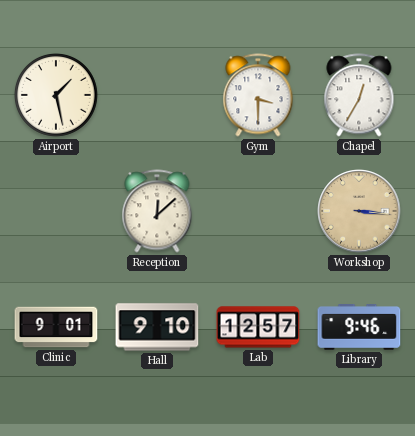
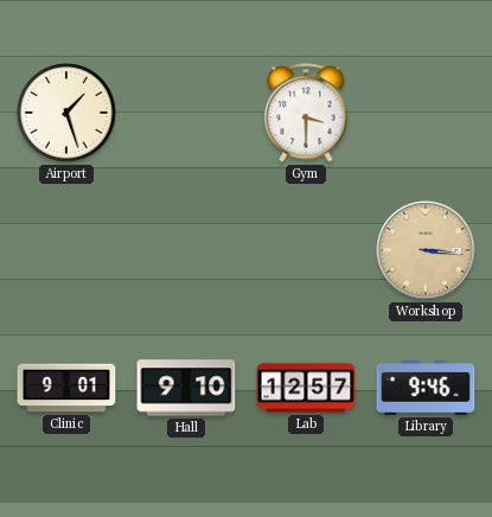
Airport: 1:28 -> 1:27 (68, 114)
Chapel: 12:35 -> none (359, 95)
Reception: 12:08 -> none (157, 211)
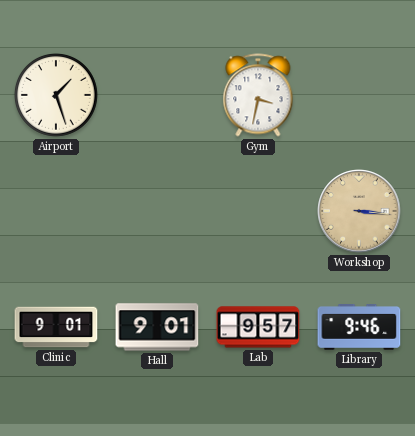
Gym: 3:30 -> 3:32 (258, 95)
Hall: 9:10 -> 9:01 (157, 327)
Lab: 12:57 -> 9:57 (258, 327)
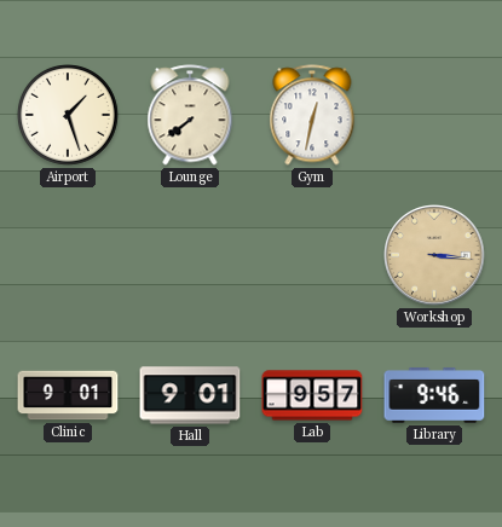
Lounge: none -> 7:39 (190, 115)
Gym: 3:32 -> 12:32 (312, 115)
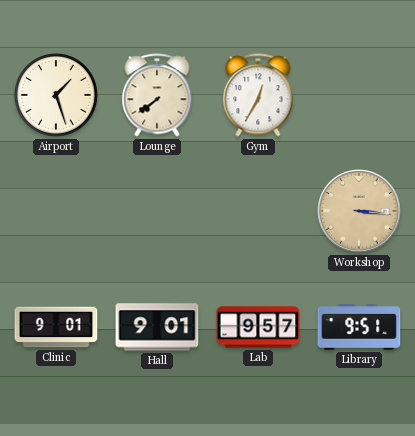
Gym: 12:32 -> 12:35 (258, 95)
Library: 9:46 -> 9:51 (359, 328)
